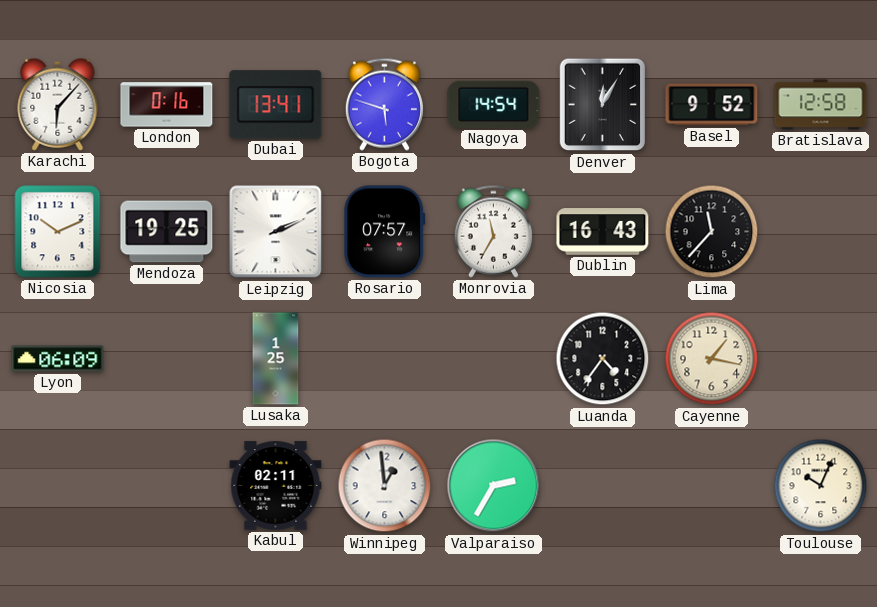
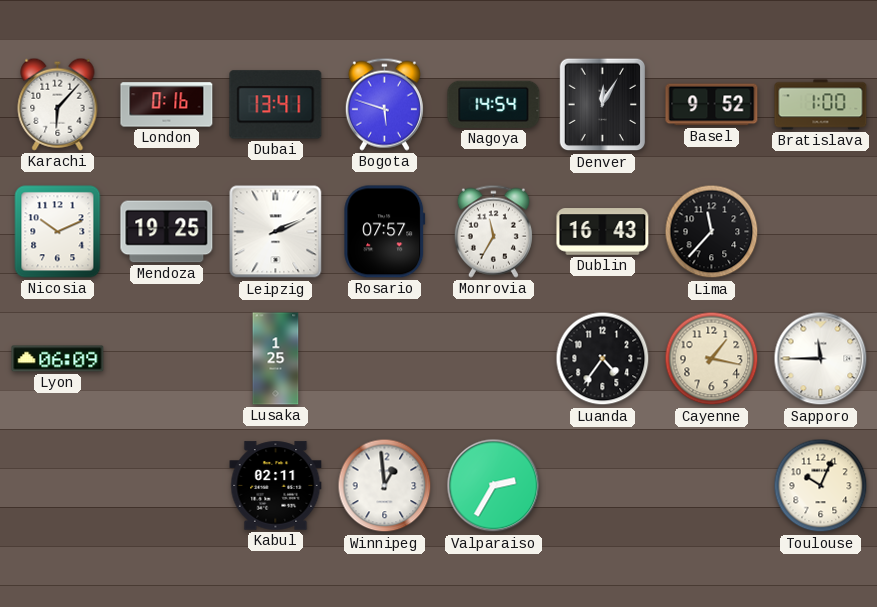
Bratislava: 12:58 -> 1:00 (821, 105)
Sapporo: none -> 11:45 (821, 359)
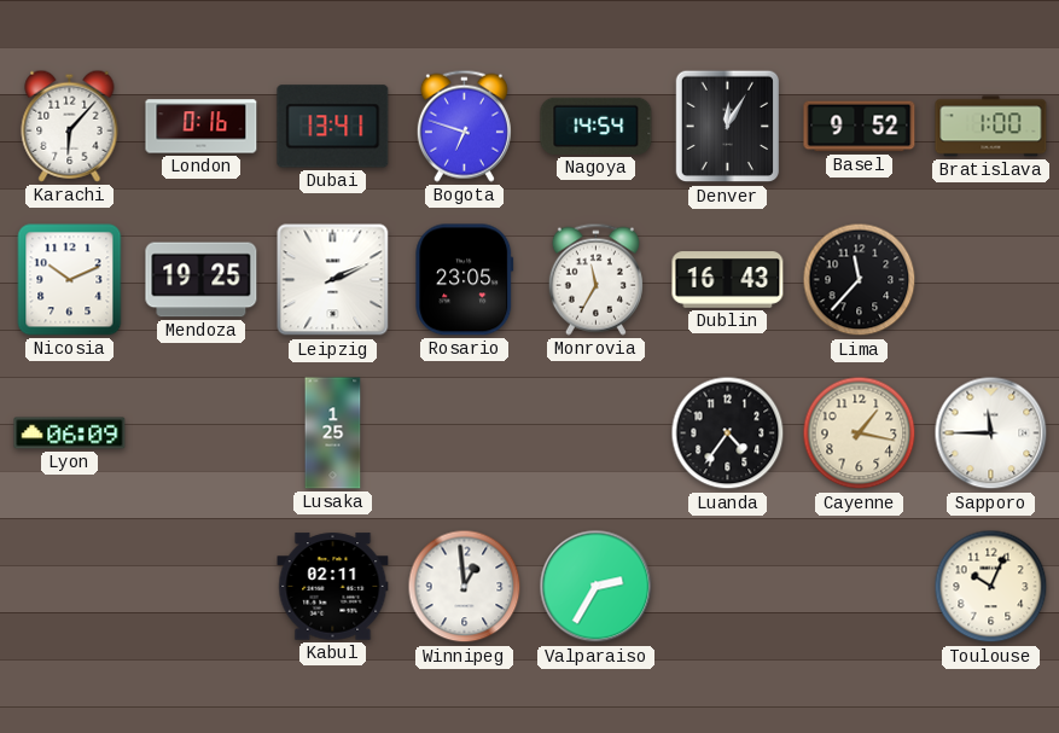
Bogota: 5:48 -> 6:48 (464, 126)
Rosario: 07:57 -> 23:05 (465, 280)
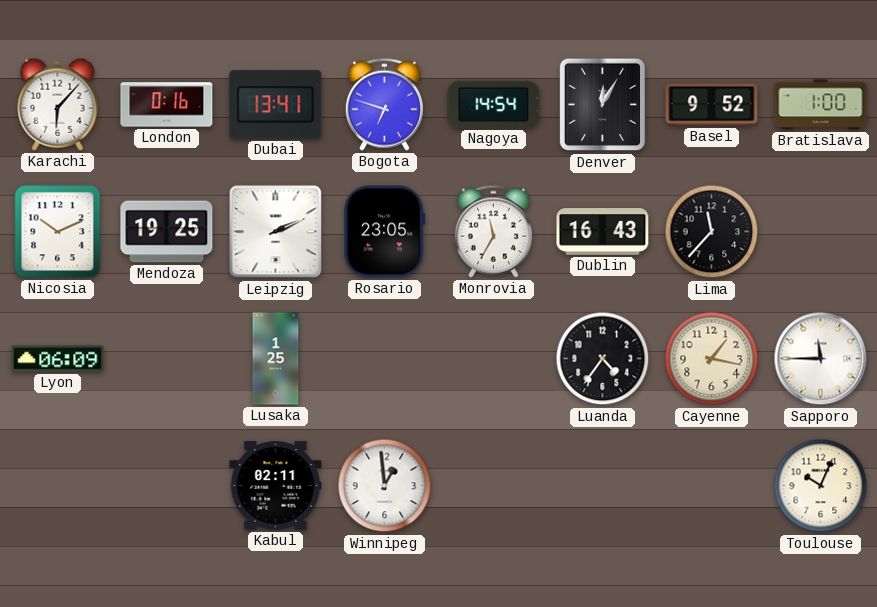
Valparaiso: 2:35 -> none (597, 587)
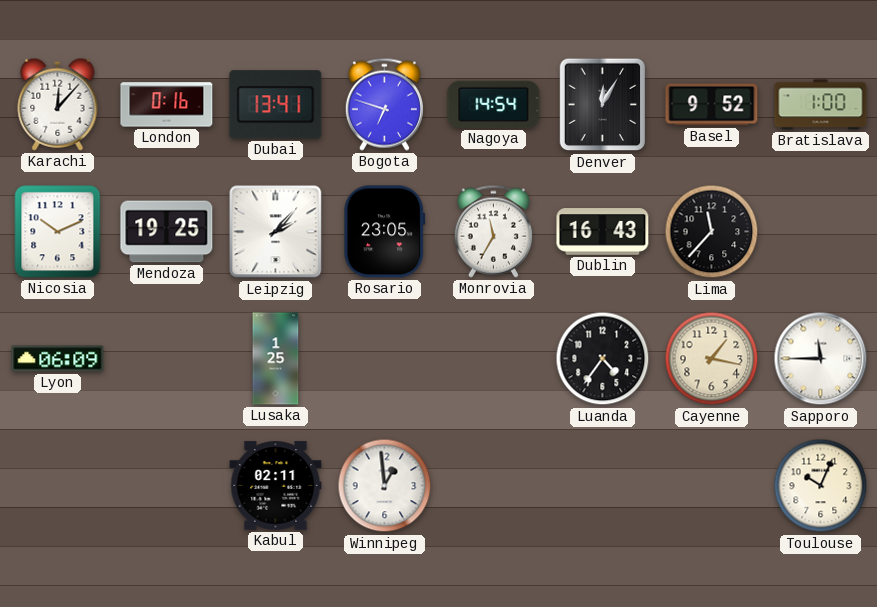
Karachi: 6:07 -> 12:07 (58, 104)
Leipzig: 2:11 -> 2:07 (276, 232)
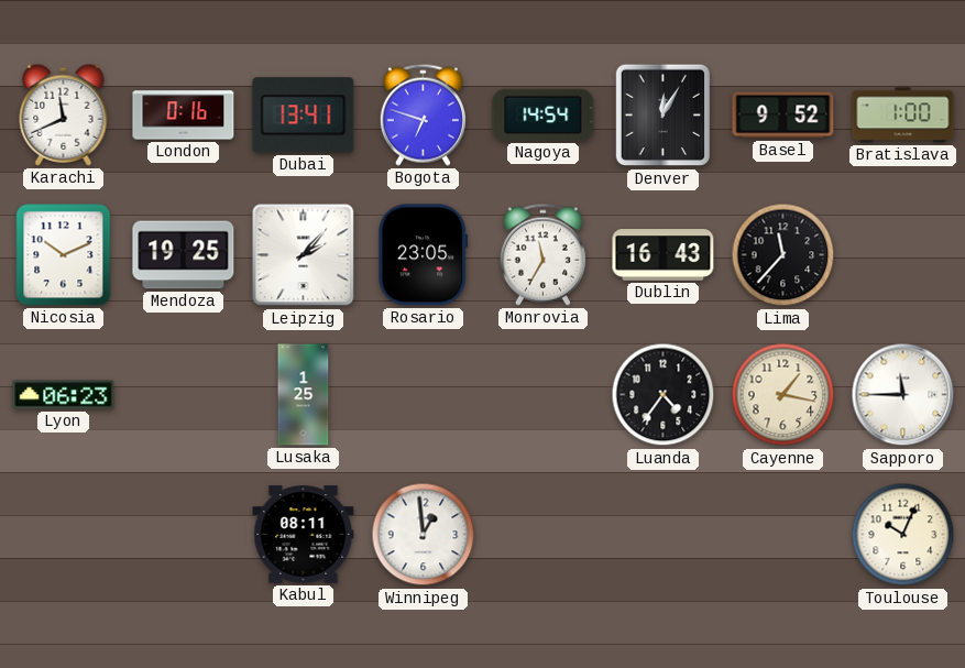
Karachi: 12:07 -> 11:41 (64, 114)
Lyon: 06:09 -> 06:23 (64, 395)
Kabul: 02:11 -> 08:11 (304, 535)
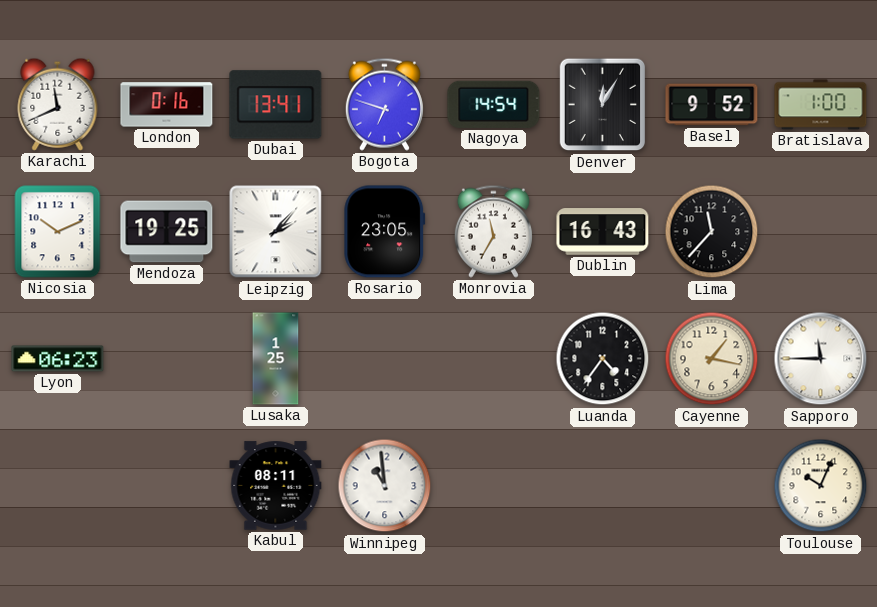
Winnipeg: 12:59 -> 10:59 (385, 486)
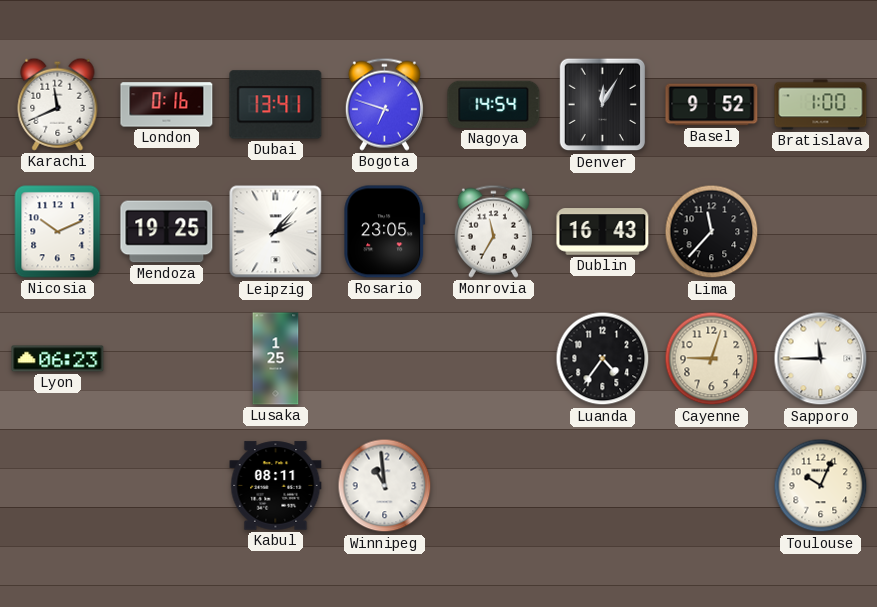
Cayenne: 1:17 -> 9:03 (712, 359)
